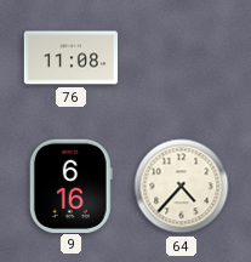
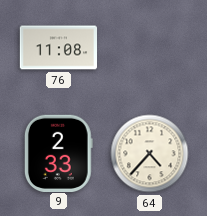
9: 6:16 -> 2:33 (58, 153)
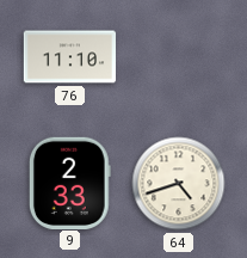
76: 11:08 -> 11:10 (70, 57)
64: 4:37 -> 4:42 (179, 184)
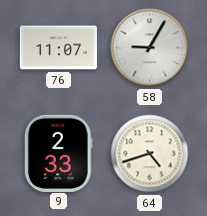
76: 11:10 -> 11:07 (59, 48)
58: none -> 9:05 (150, 48)
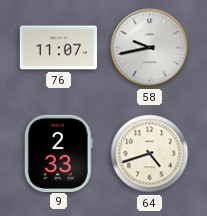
58: 9:05 -> 9:43 (150, 48)
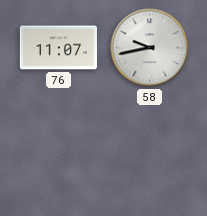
9: 2:33 -> none (58, 153)
64: 4:42 -> none (150, 154)
